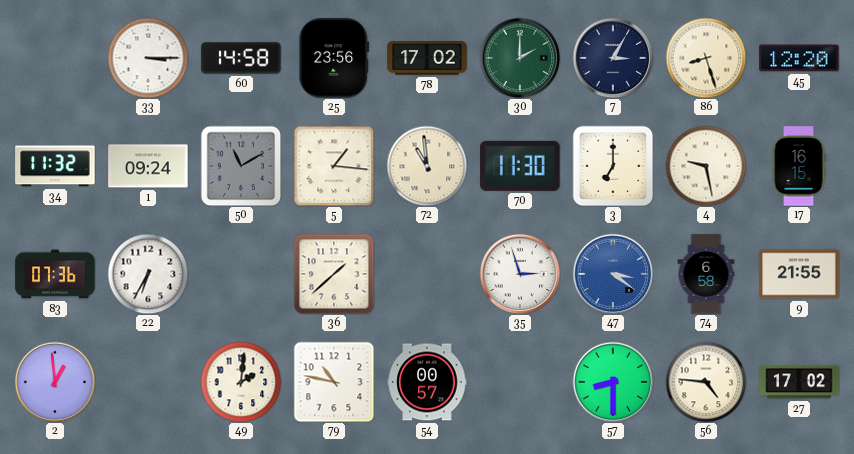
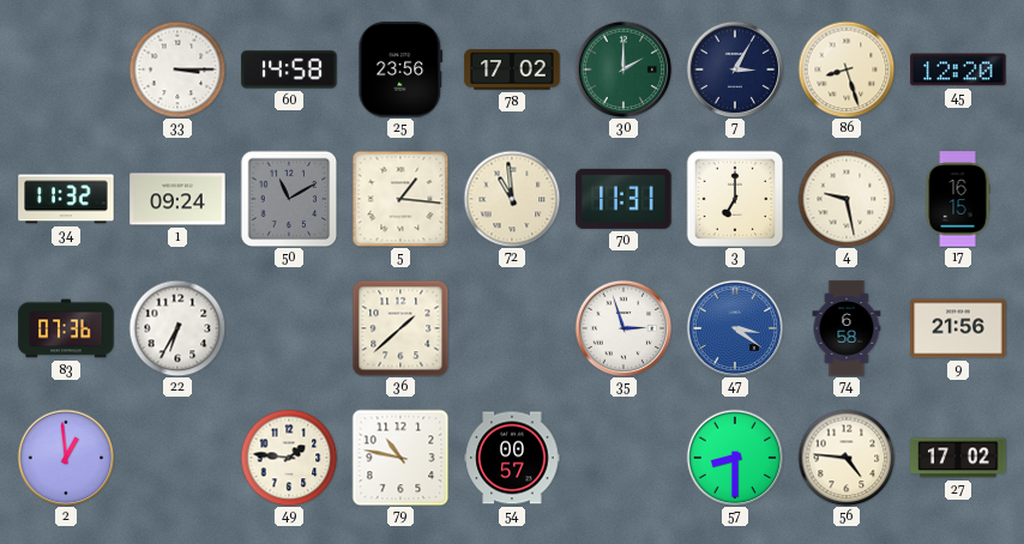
70: 11:30 -> 11:31 (624, 199)
9: 21:55 -> 21:56 (958, 328)
49: 2:01 -> 1:46 (289, 458)
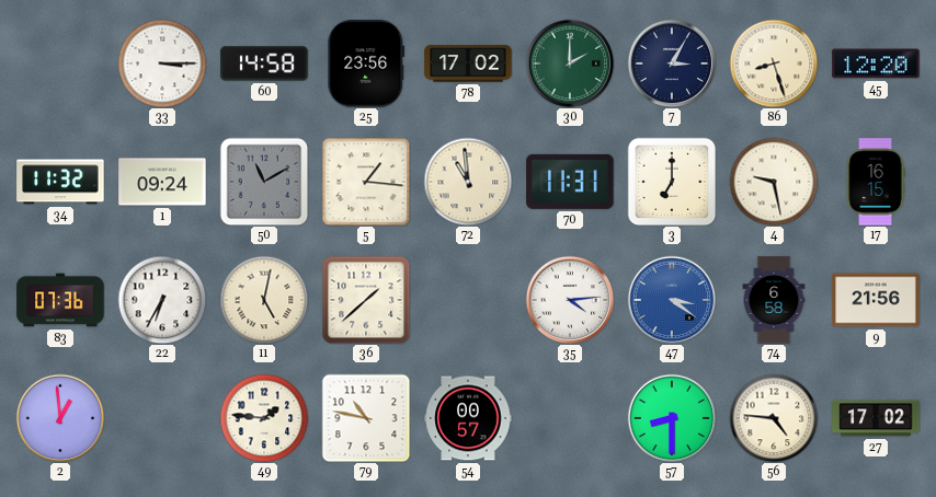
11: none -> 5:02 (264, 300)
35: 2:57 -> 4:14 (570, 300)
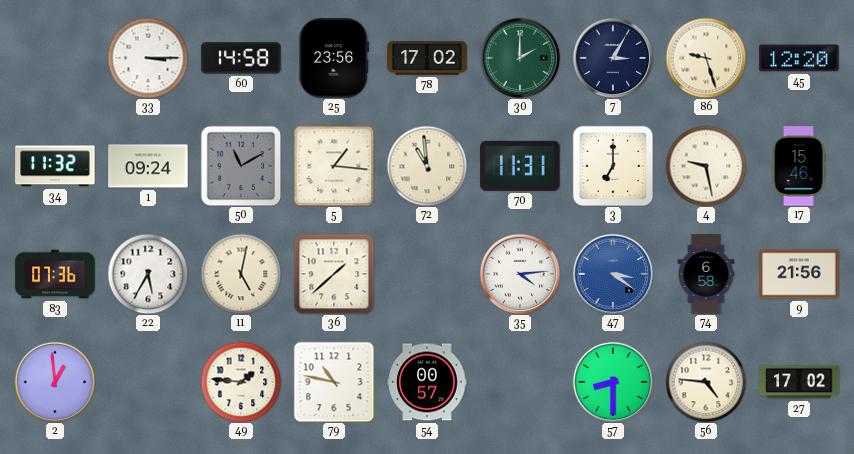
86: 8:27 -> 9:27 (706, 58)
17: 16:15 -> 15:46 (799, 166)
22: 6:35 -> 5:35 (148, 274)
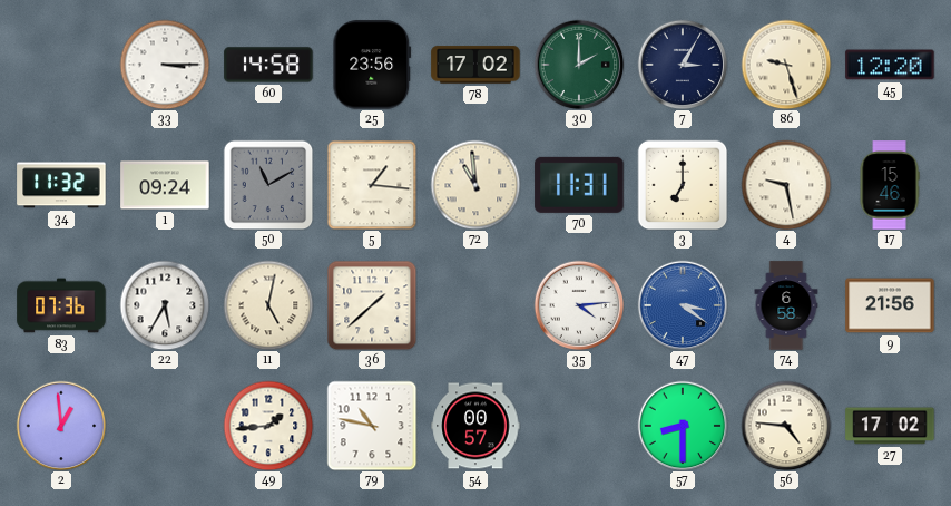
49: 1:46 -> 1:44 (268, 426)
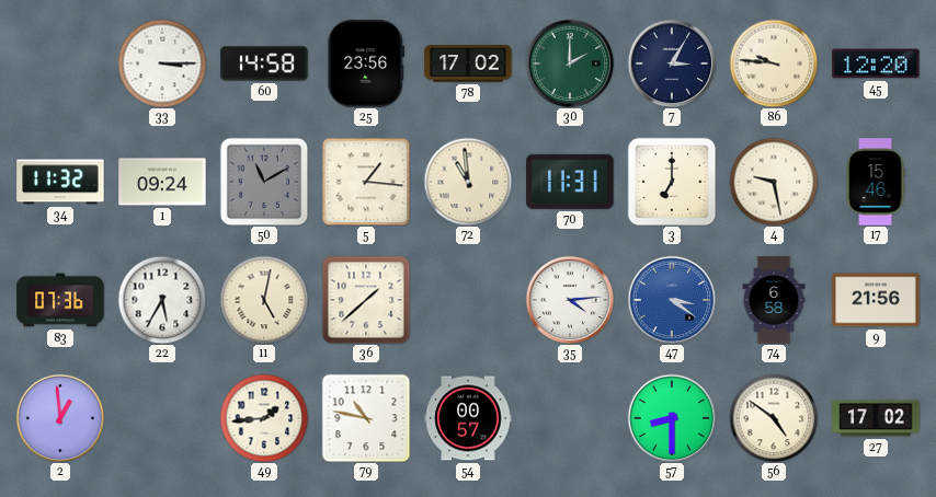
86: 9:27 -> 9:46 (774, 63)
56: 4:46 -> 4:51 (774, 418)
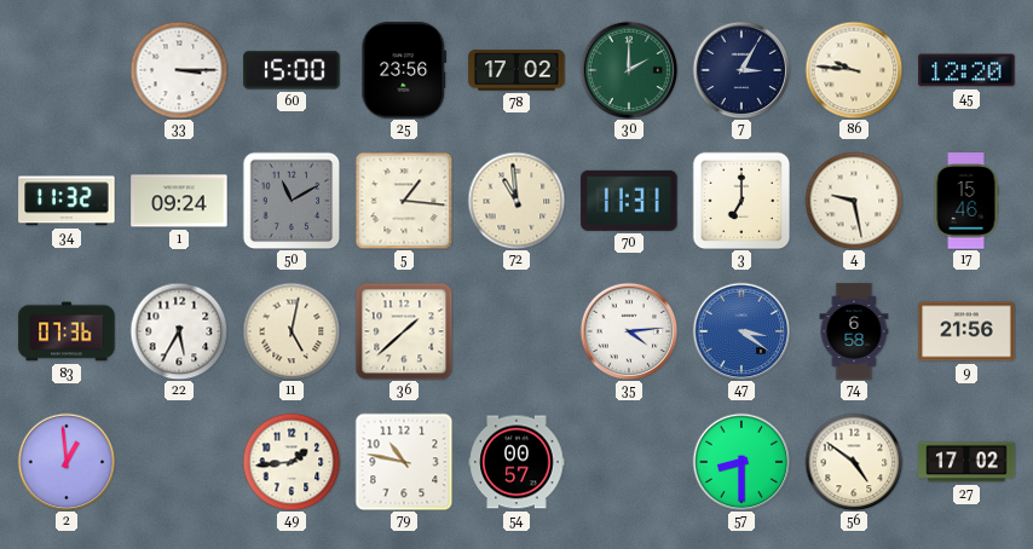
60: 14:58 -> 15:00 (292, 70)
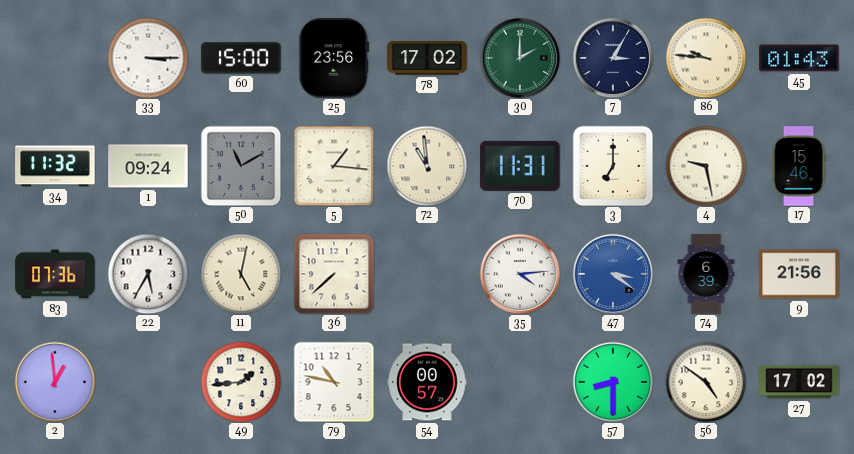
45: 12:20 -> 01:43 (799, 58)
36: 1:38 -> 7:38 (334, 274)
74: 6:58 -> 6:39 (706, 274)
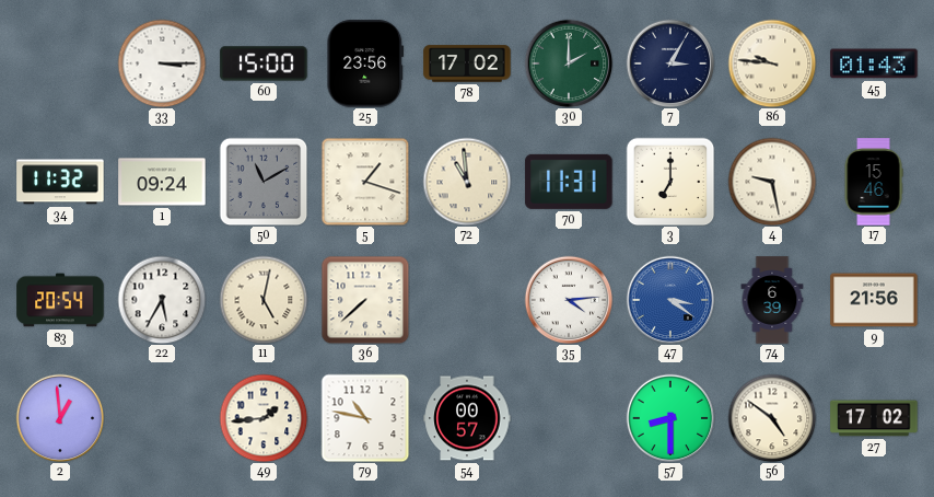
5: 1:16 -> 1:18 (365, 182)
83: 07:36 -> 20:54 (60, 300)
